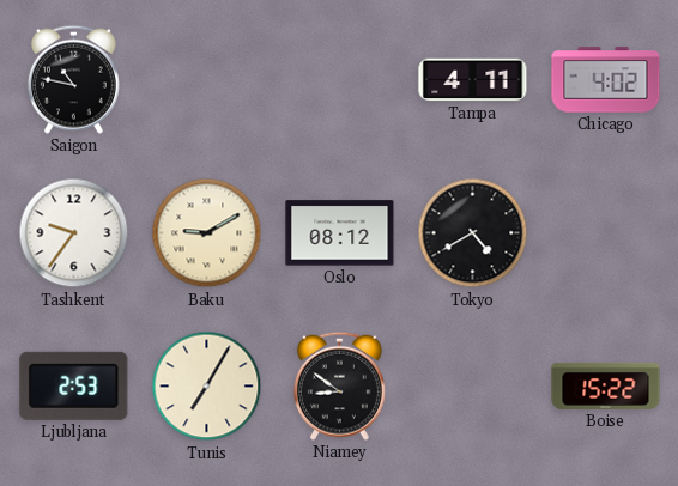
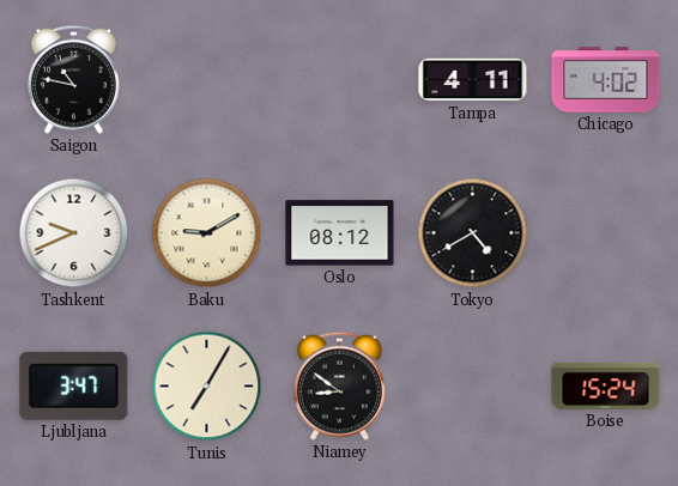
Tashkent: 9:36 -> 9:41 (74, 233)
Ljubljana: 2:53 -> 3:47 (74, 385)
Boise: 15:22 -> 15:24 (606, 385)
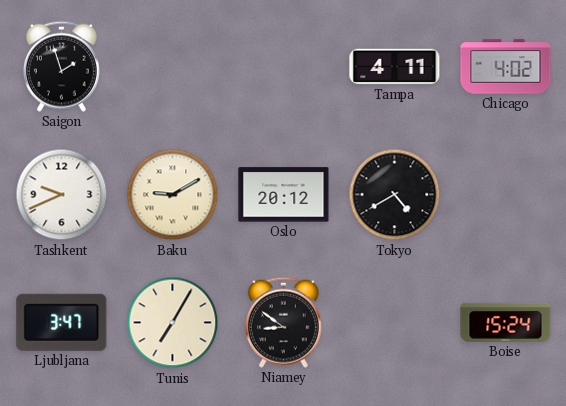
Saigon: 10:47 -> 1:57 (61, 66)
Oslo: 08:12 -> 20:12 (284, 195)
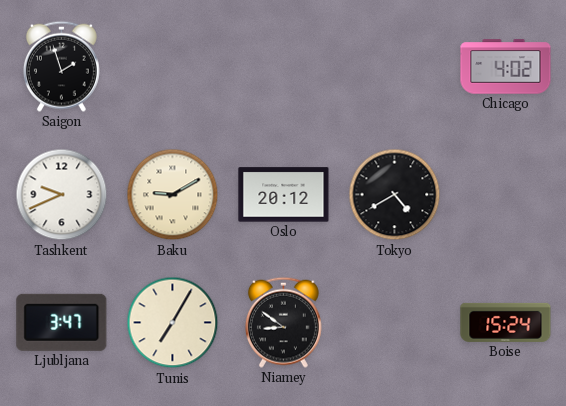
Tampa: 4:11 -> none (395, 67)
